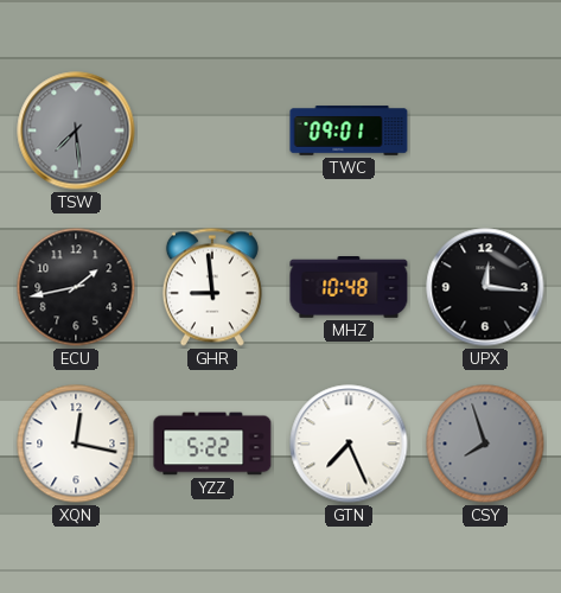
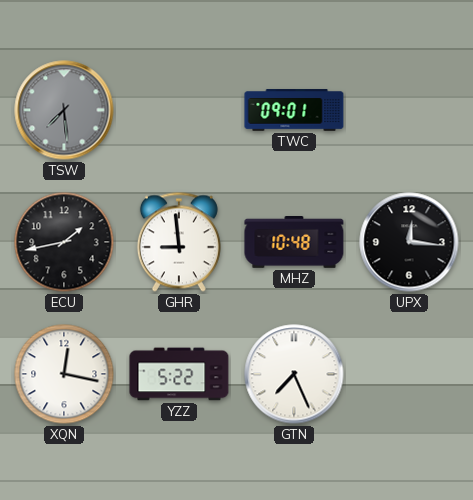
CSY: 7:57 -> none (485, 444)
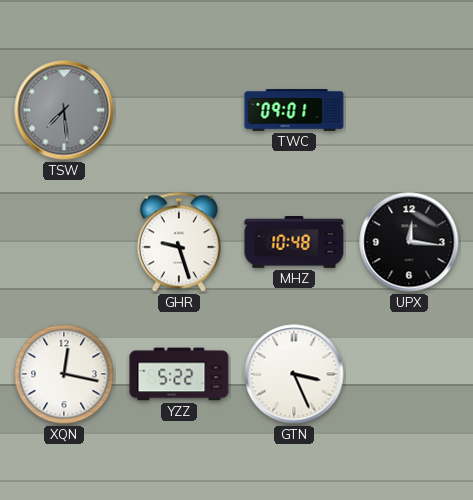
ECU: 1:43 -> none (64, 242)
GHR: 8:59 -> 9:27 (179, 242)
GTN: 7:26 -> 3:26 (294, 374)
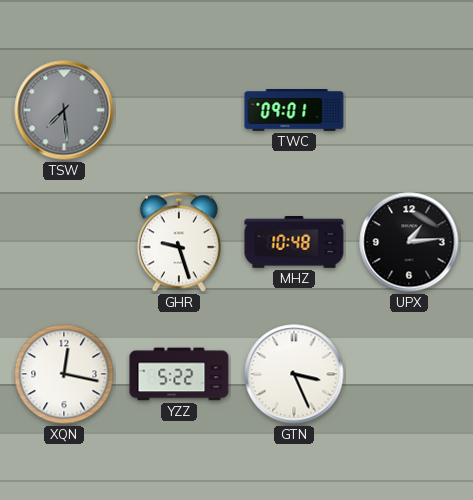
UPX: 12:16 -> 1:14 (409, 242)
